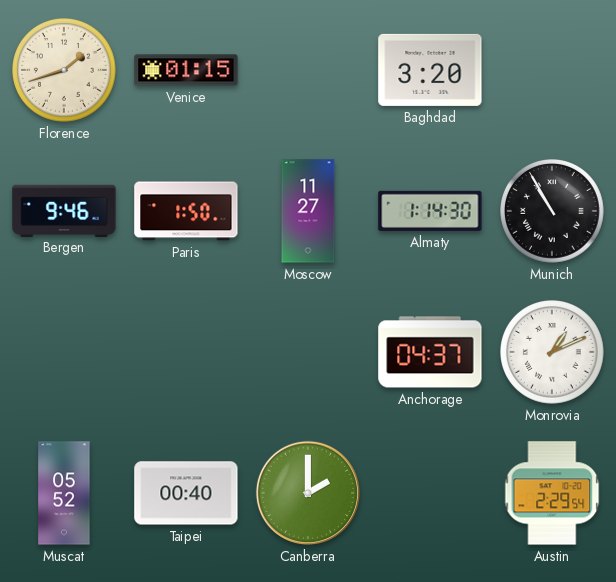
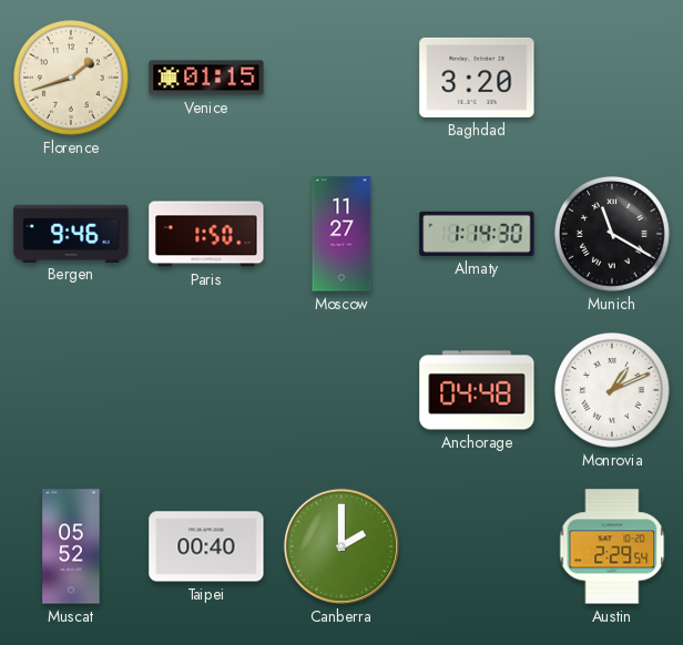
Munich: 10:55 -> 11:20 (613, 235)
Anchorage: 04:37 -> 04:48 (477, 390)
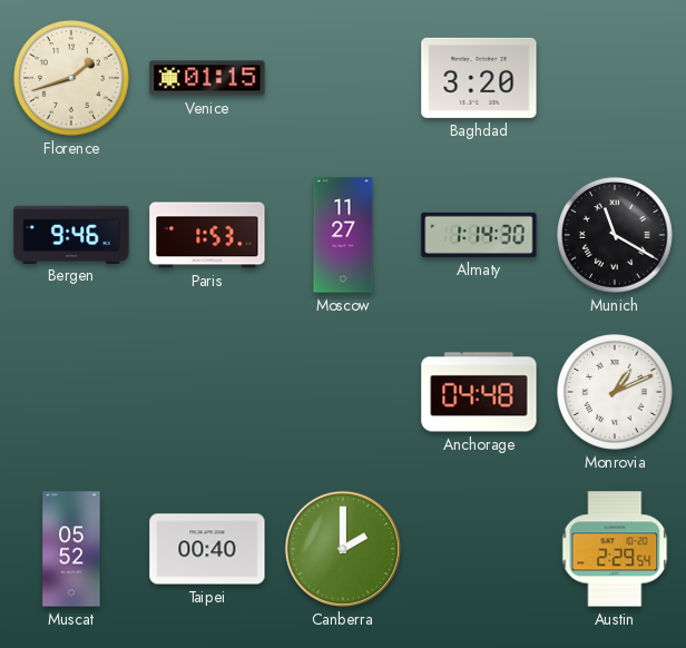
Paris: 1:50 -> 1:53 (207, 235)
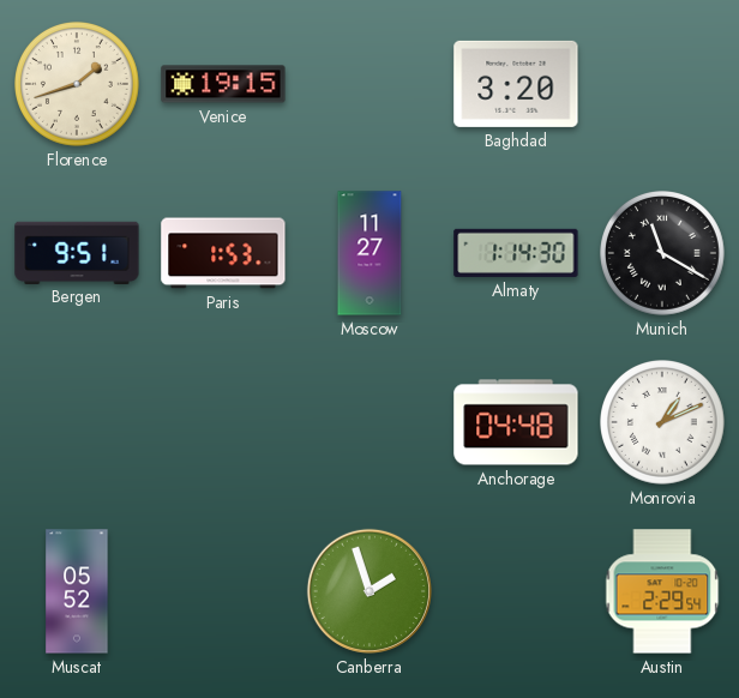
Venice: 01:15 -> 19:15 (223, 84)
Bergen: 9:46 -> 9:51 (77, 252)
Taipei: 00:40 -> none (207, 549)
Canberra: 2:00 -> 1:57 (369, 591)
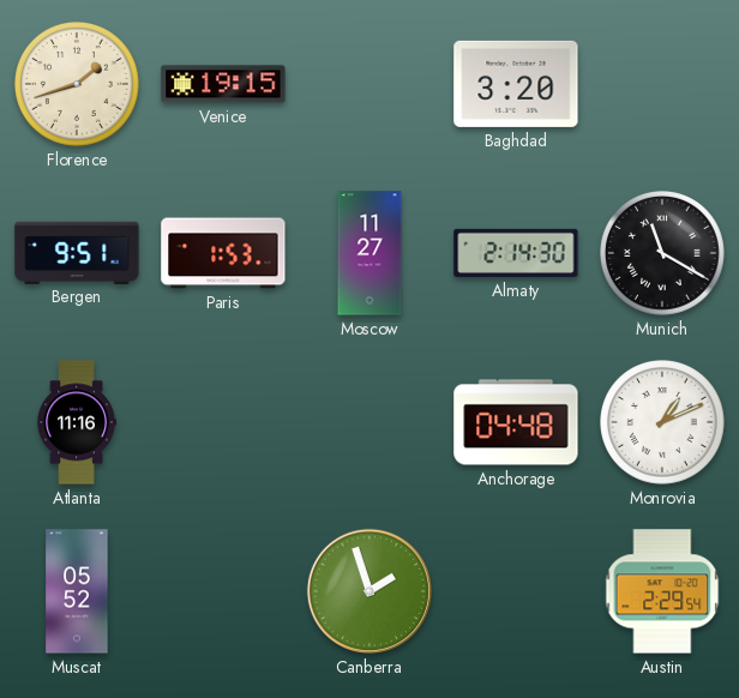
Almaty: 1:14 -> 2:14 (516, 253)
Atlanta: none -> 11:16 (77, 422)
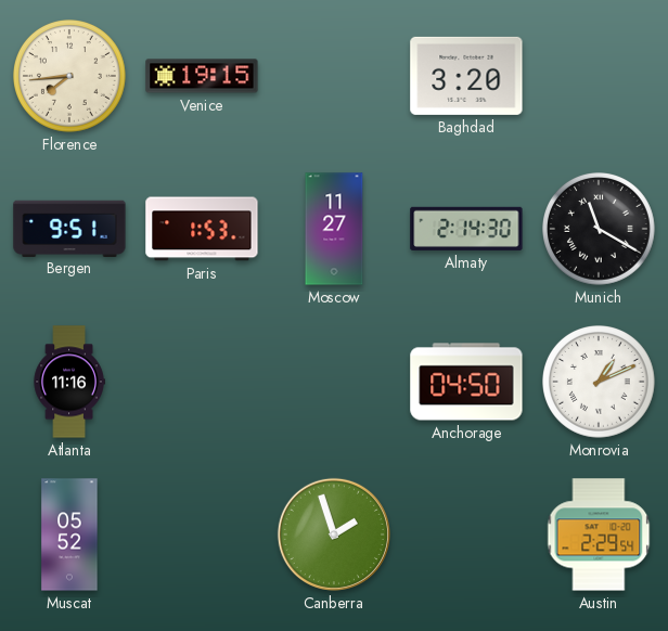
Florence: 1:42 -> 7:44 (70, 77)
Anchorage: 04:48 -> 04:50 (466, 382)
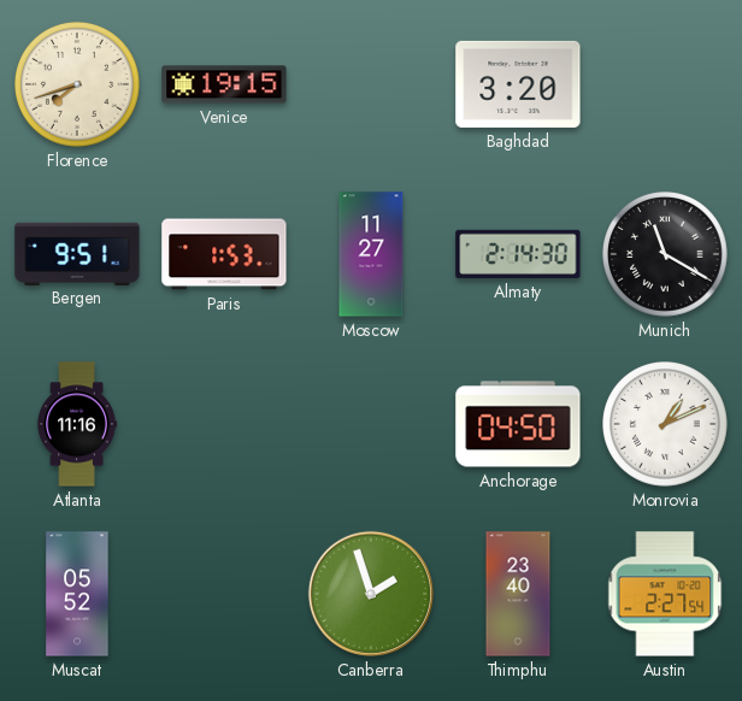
Florence: 7:44 -> 7:42 (78, 86)
Thimphu: none -> 23:40 (518, 594)
Austin: 2:29 -> 2:27 (665, 594)
